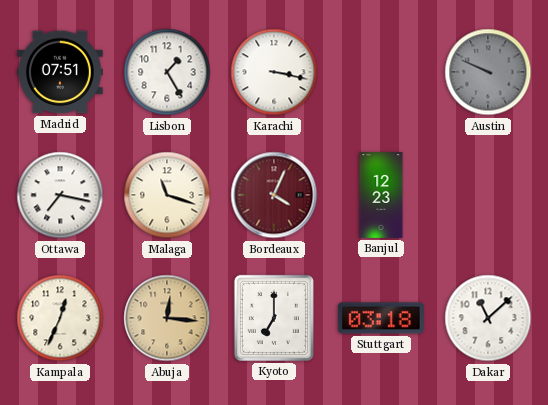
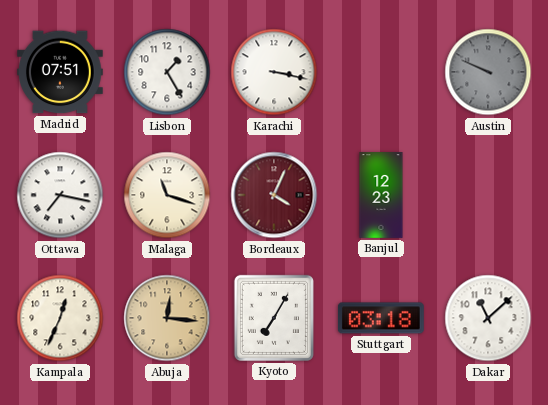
Kyoto: 7:00 -> 7:05 (274, 318)
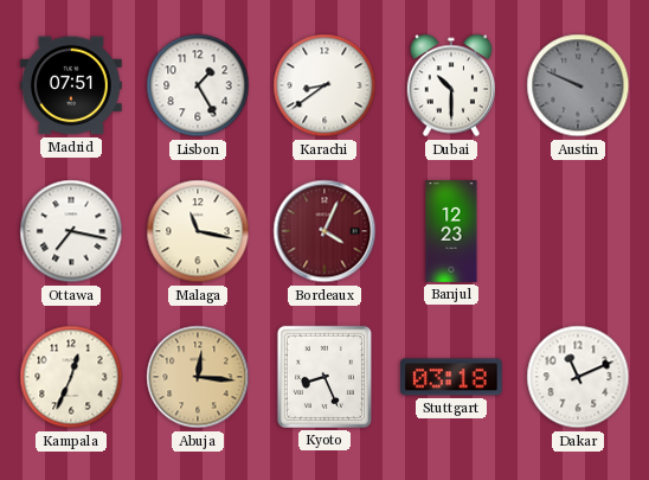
Karachi: 3:17 -> 8:39 (324, 85)
Dubai: none -> 10:30 (450, 85)
Malaga: 11:18 -> 11:17 (198, 231)
Kyoto: 7:05 -> 8:26 (324, 377)
Dakar: 11:08 -> 11:11 (578, 377)
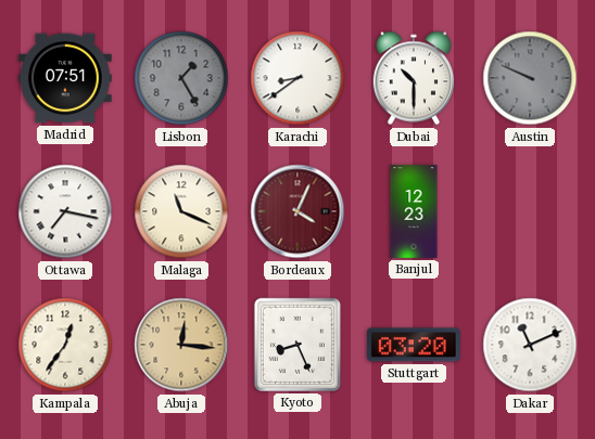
Lisbon dial: white -> grey (181, 78)
Malaga: 11:17 -> 11:19 (181, 211)
Kampala: 12:34 -> 12:36 (65, 345)
Stuttgart: 03:18 -> 03:20 (414, 345)
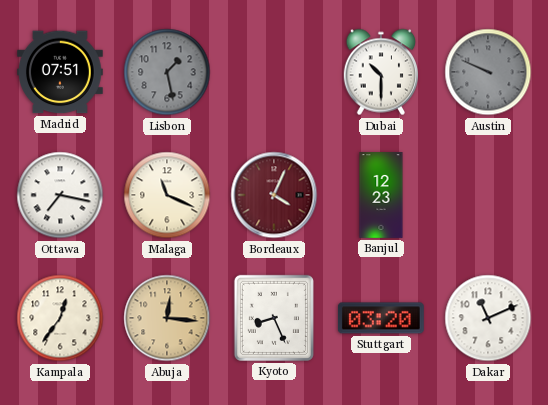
Lisbon: 1:25 -> 1:28 (167, 72)
Karachi: 8:39 -> none (297, 78)
